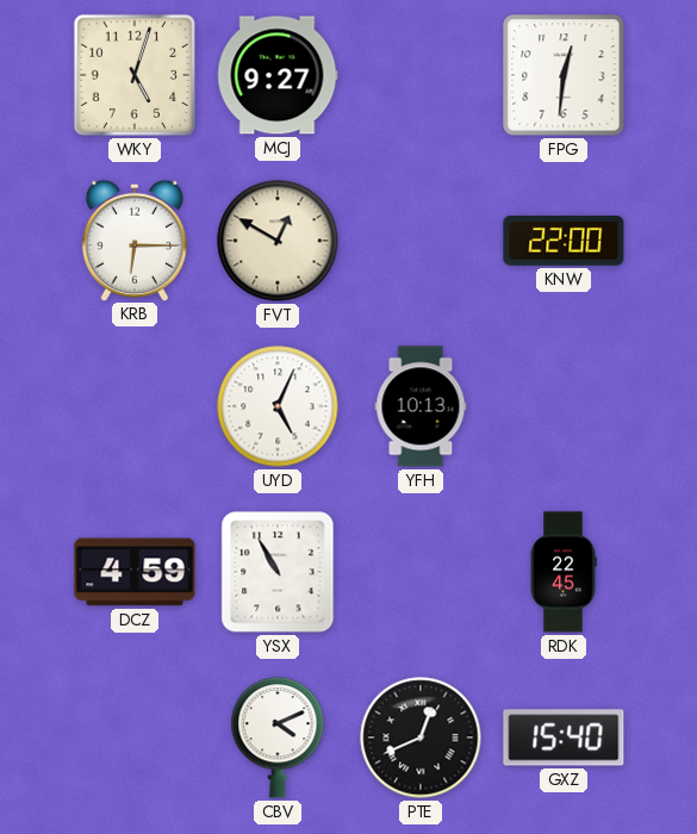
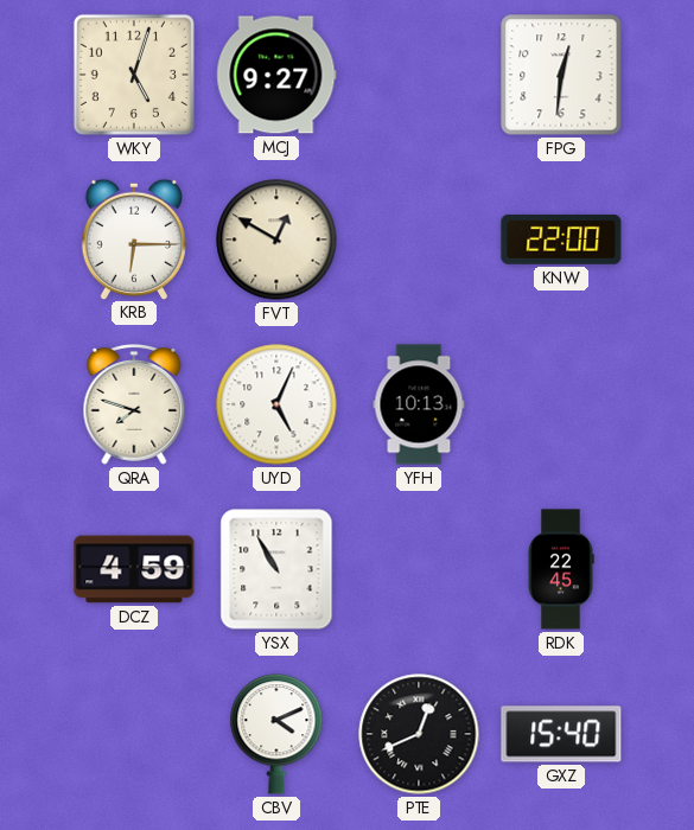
QRA: none -> 7:48 (134, 404)
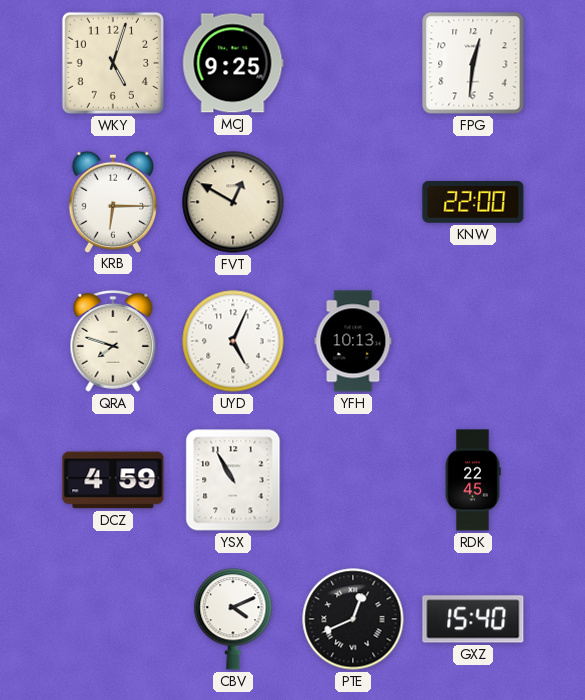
MCJ: 9:27 -> 9:25 (233, 63)
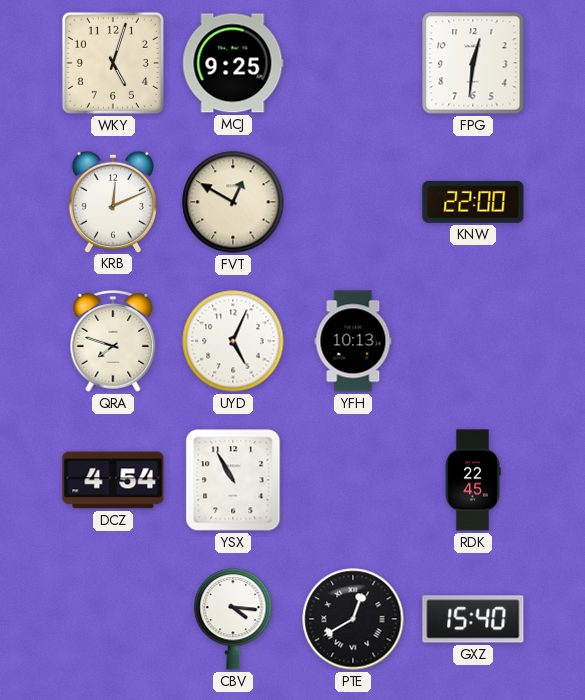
KRB: 6:15 -> 12:11 (113, 201)
DCZ: 4:59 -> 4:54 (113, 480)
CBV: 4:11 -> 4:16 (233, 619)
PTE: 12:41 -> 12:40 (353, 619)
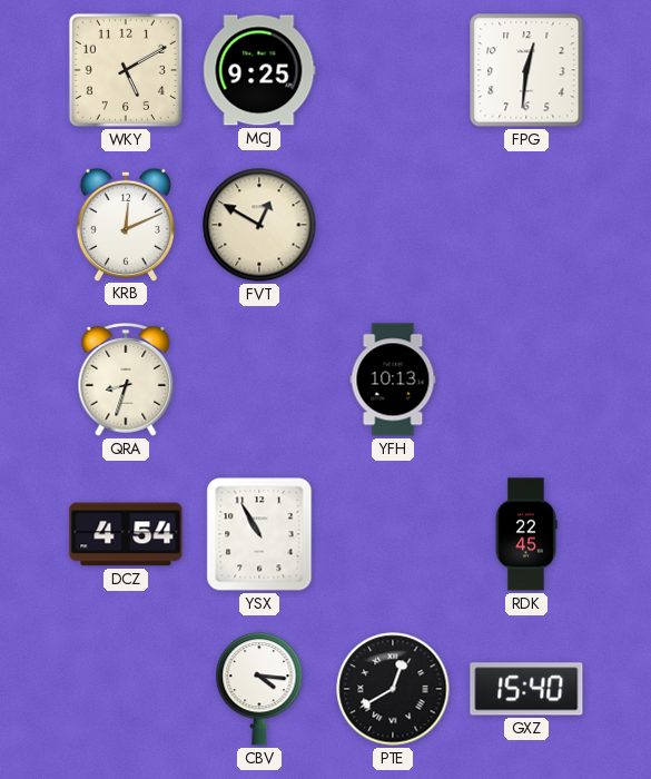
WKY: 5:03 -> 5:10 (126, 70)
KNW: 22:00 -> none (473, 202)
QRA: 7:48 -> 8:33 (126, 379)
UYD: 5:04 -> none (233, 341)
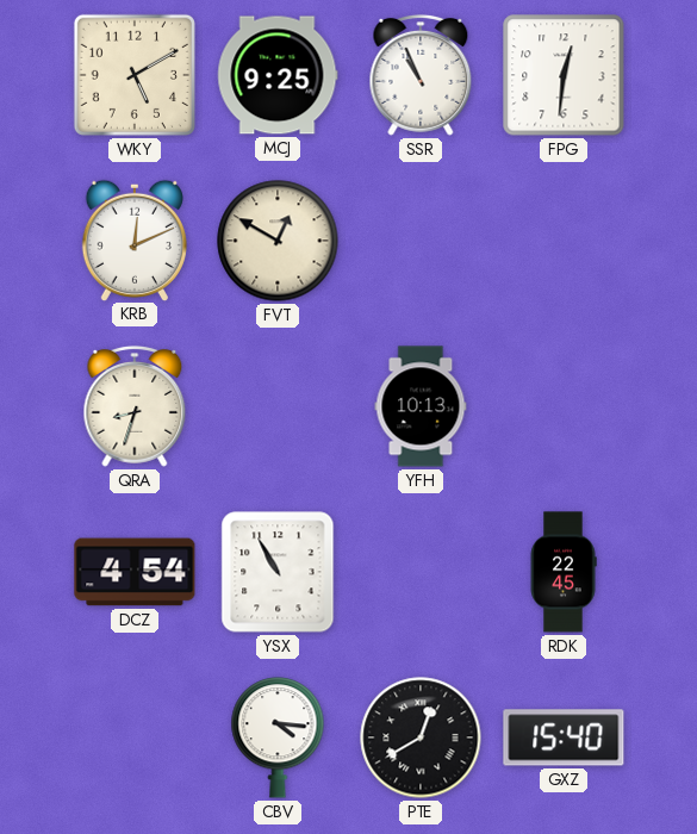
SSR: none -> 10:56 (421, 75)
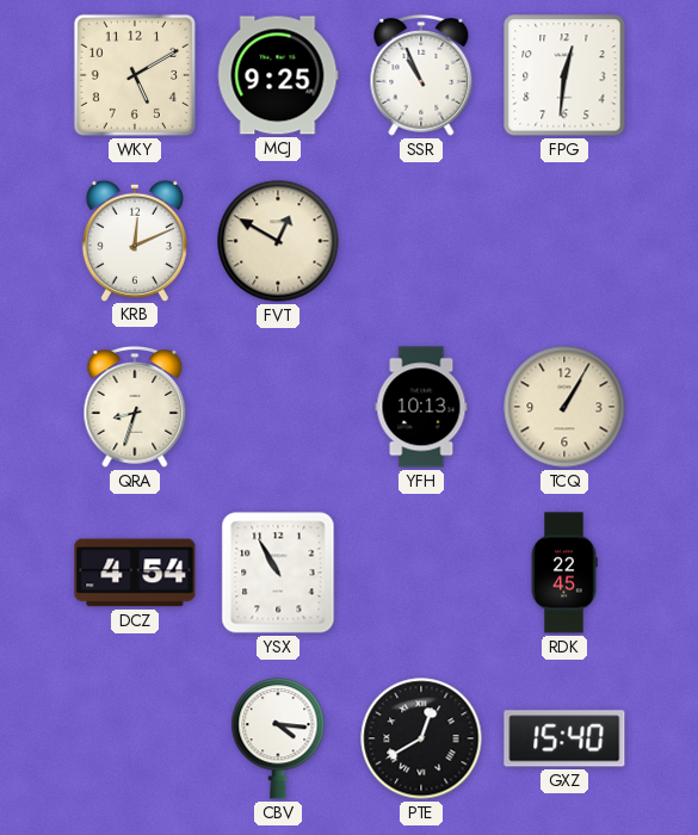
TCQ: none -> 1:05 (564, 407)
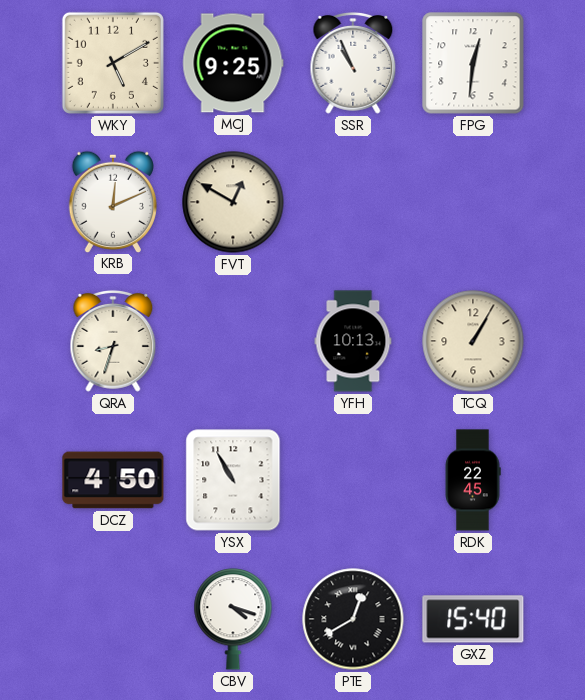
DCZ: 4:54 -> 4:50 (113, 480)
CBV: 4:16 -> 4:18 (233, 619)
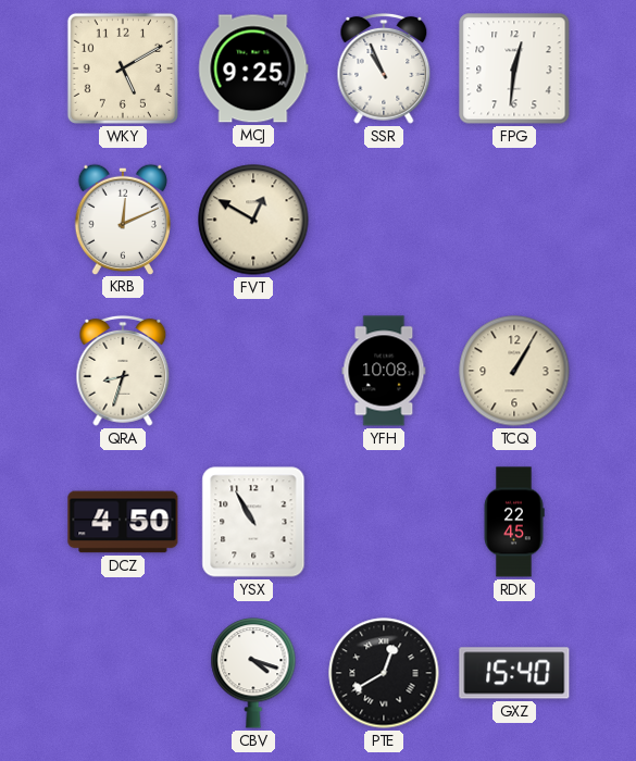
YFH: 10:13 -> 10:08 (384, 371)
